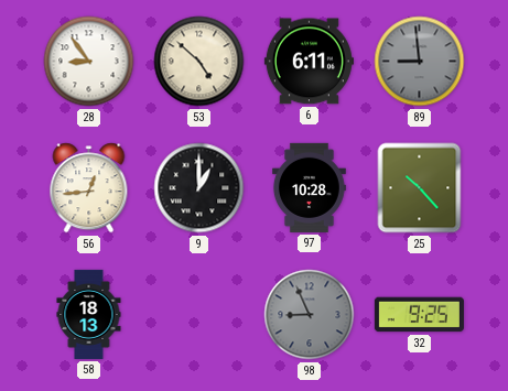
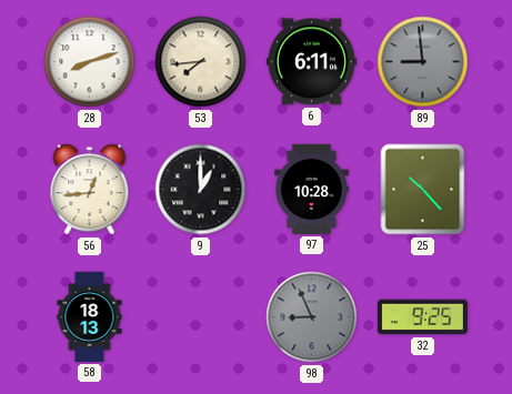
28: 8:54 -> 8:12 (90, 62)
53: 4:52 -> 7:44 (201, 62)
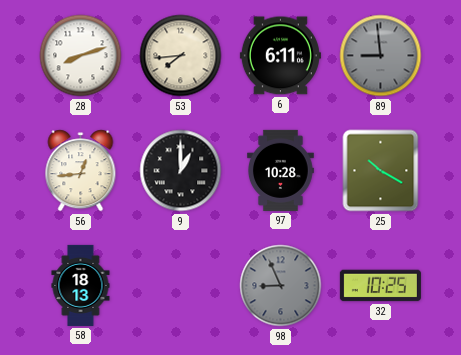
25: 10:23 -> 10:20 (381, 171)
32: 9:25 -> 10:25 (380, 286)
